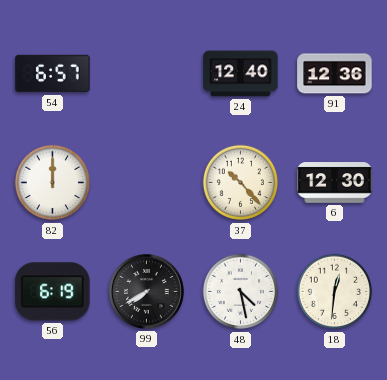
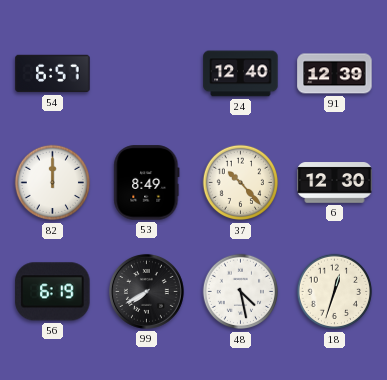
91: 12:36 -> 12:39 (335, 74)
53: none -> 8:49 (147, 183)
18: 12:31 -> 12:33 (335, 292)
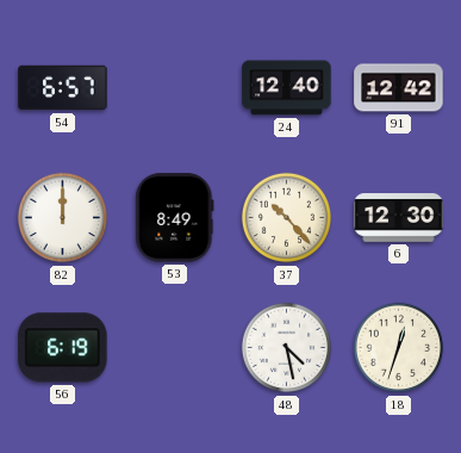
91: 12:39 -> 12:42 (399, 88)
99: 7:40 -> none (146, 291)
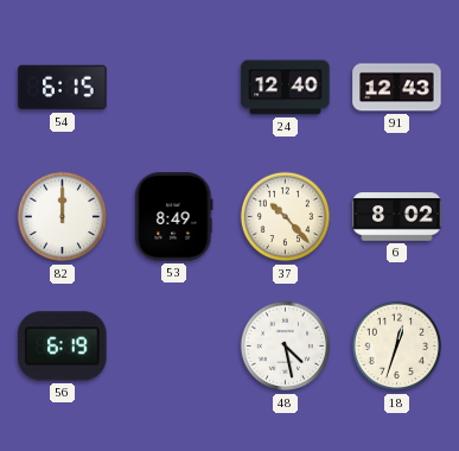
54: 6:57 -> 6:15 (63, 88)
91: 12:42 -> 12:43 (397, 88)
6: 12:30 -> 8:02 (397, 217)
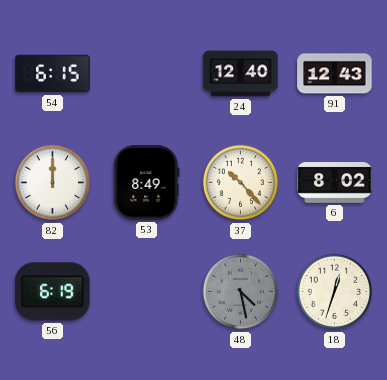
48 dial: white -> grey (241, 292)
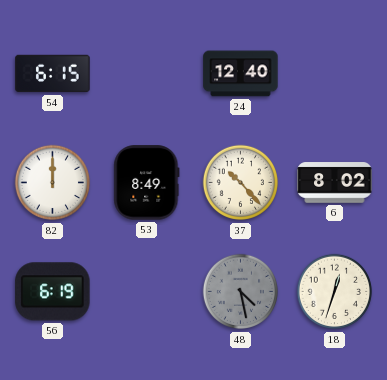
91: 12:43 -> none (335, 74)
